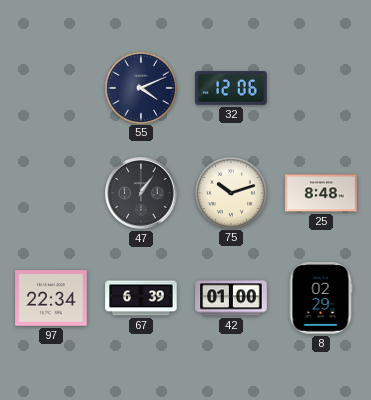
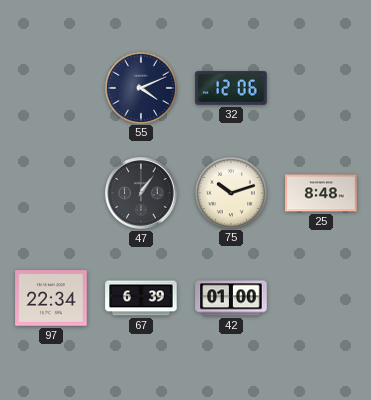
8: 02:29 -> none (321, 298)
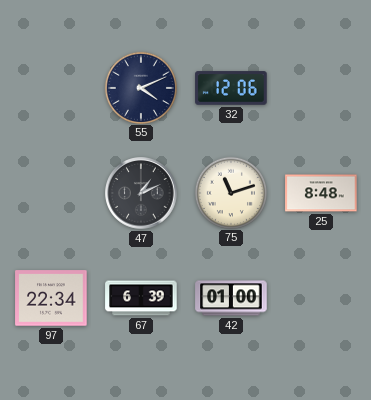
47: 1:06 -> 1:11 (141, 193)
75: 10:12 -> 11:12 (230, 192)
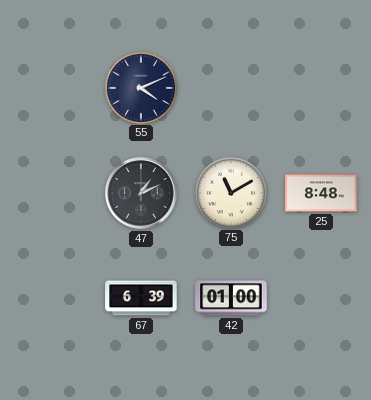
32: 12:06 -> none (231, 88)
75: 11:12 -> 11:10 (230, 192)
97: 22:34 -> none (51, 298)
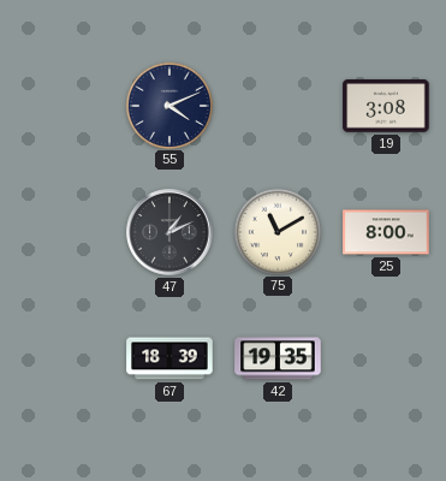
19: none -> 3:08 (386, 106)
25: 8:48 -> 8:00 (386, 232)
67: 6:39 -> 18:39 (170, 358)
42: 01:00 -> 19:35 (278, 358)
